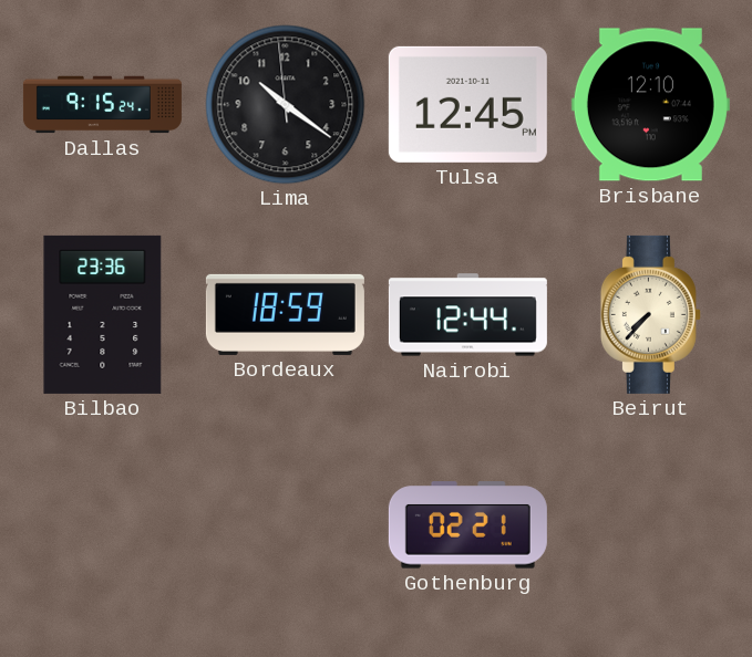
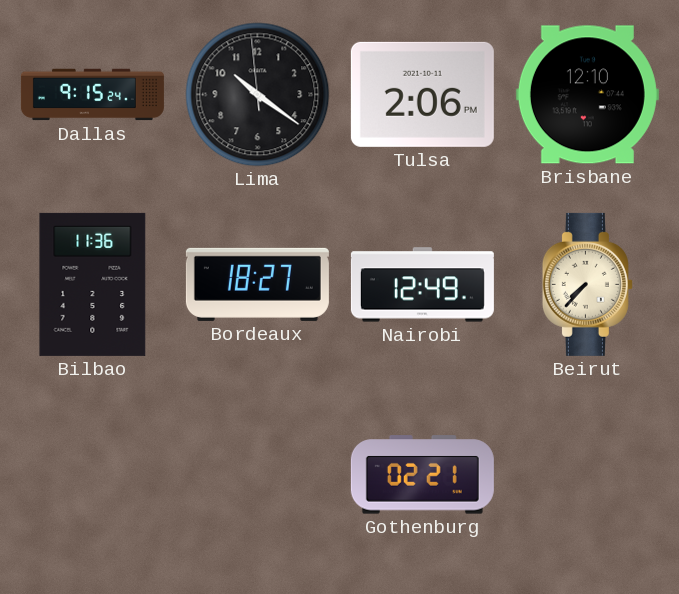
Tulsa: 12:45 -> 2:06 (422, 94)
Bilbao: 23:36 -> 11:36 (93, 284)
Bordeaux: 18:59 -> 18:27 (257, 284)
Nairobi: 12:44 -> 12:49 (422, 285)
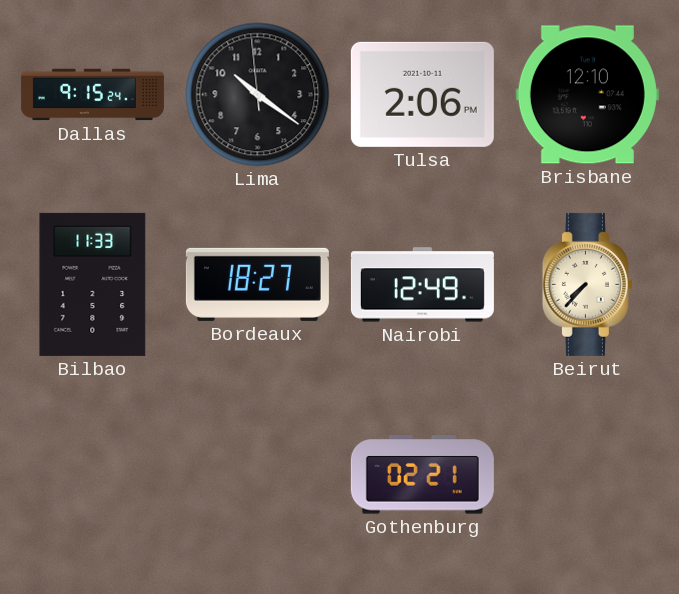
Bilbao: 11:36 -> 11:33 (93, 284)
